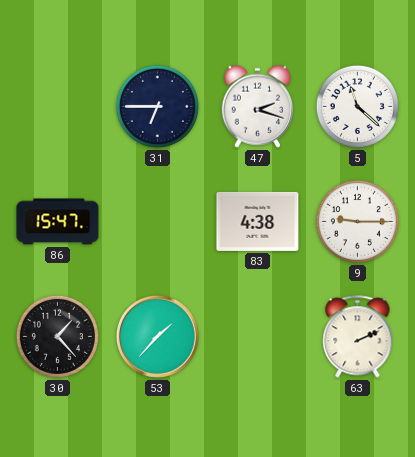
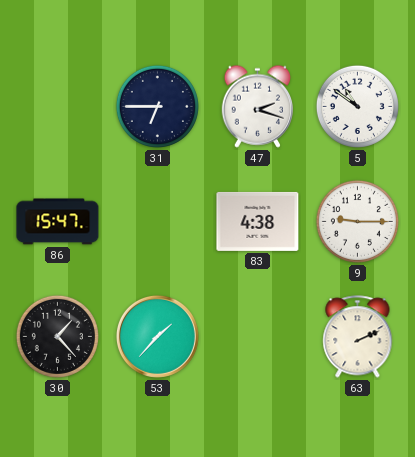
5: 11:22 -> 10:51 (357, 106)
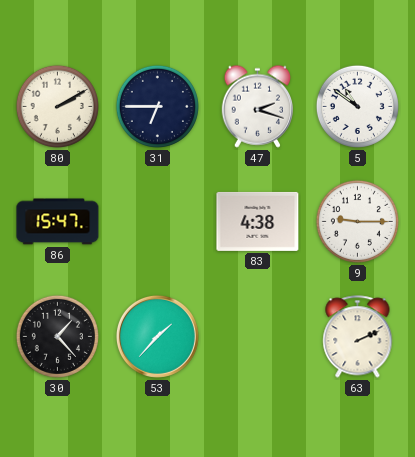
80: none -> 2:10 (57, 106)
